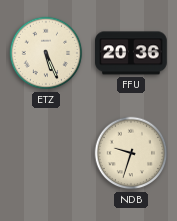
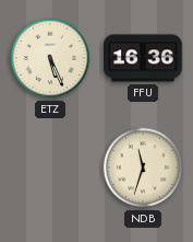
FFU: 20:36 -> 16:36 (144, 58)
NDB: 9:33 -> 11:33 (143, 168)
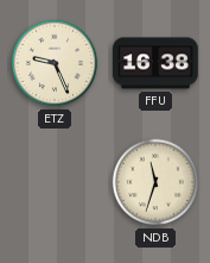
ETZ: 5:26 -> 9:26 (55, 63)
FFU: 16:36 -> 16:38 (157, 63)
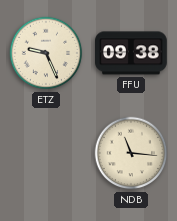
FFU: 16:38 -> 09:38 (132, 53)
NDB: 11:33 -> 11:16 (131, 153)
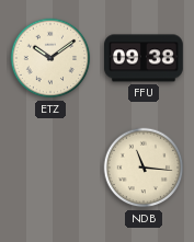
ETZ: 9:26 -> 10:09 (50, 58)
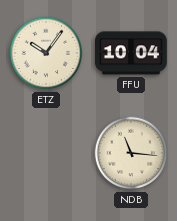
ETZ: 10:09 -> 10:06 (46, 53)
FFU: 09:38 -> 10:04 (132, 53)
